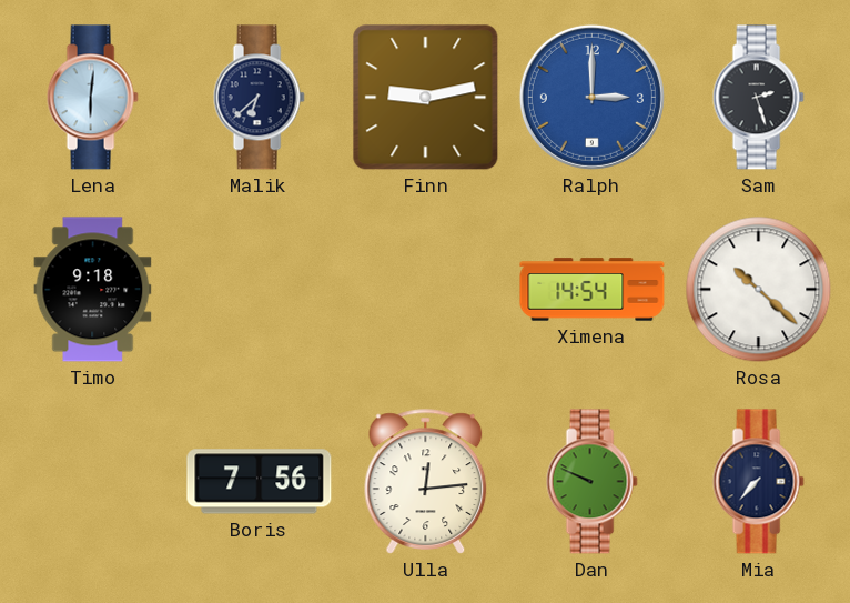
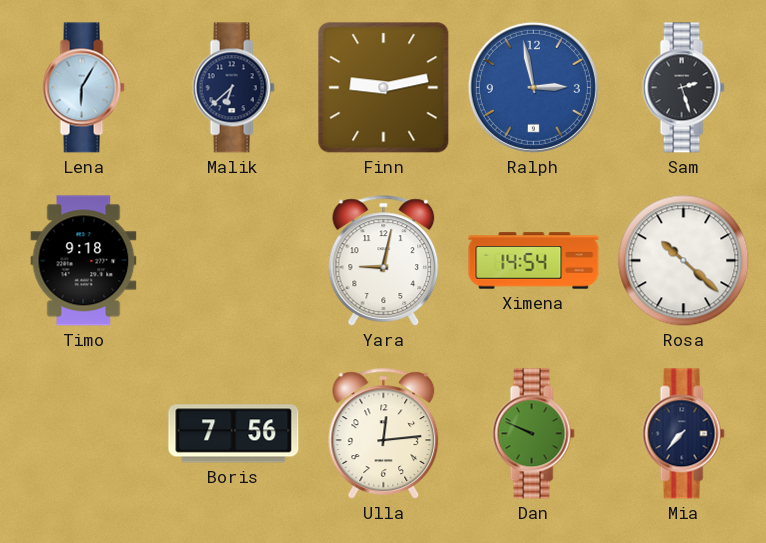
Lena: 6:01 -> 6:05 (83, 88)
Ralph: 3:00 -> 2:58 (533, 87)
Yara: none -> 9:02 (384, 261)
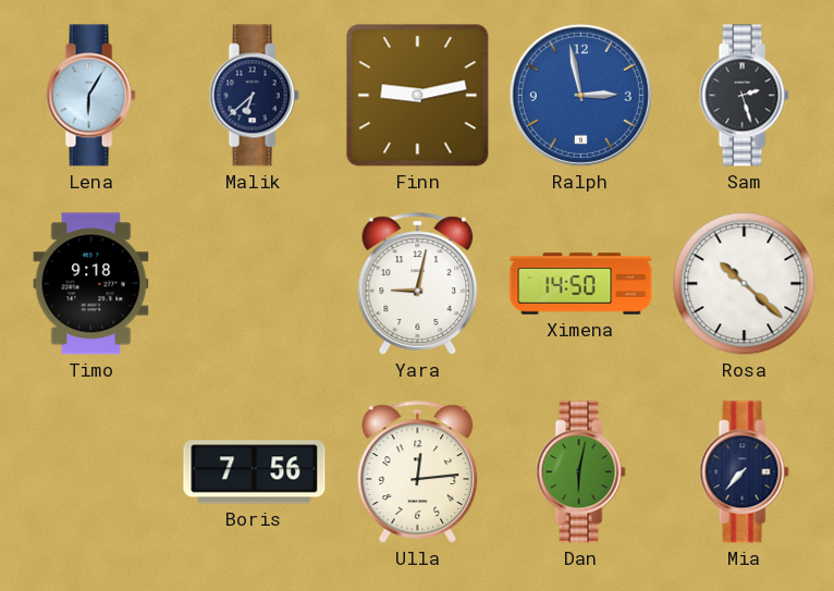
Ximena: 14:54 -> 14:50 (581, 284)
Dan: 9:49 -> 6:02 (580, 472)
